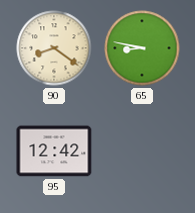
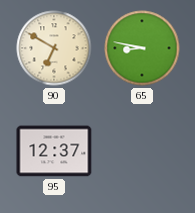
90: 8:21 -> 6:50 (54, 48)
95: 12:42 -> 12:37 (54, 151)
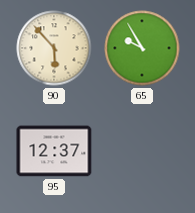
90: 6:50 -> 5:53 (54, 48)
65: 8:47 -> 9:55 (142, 48)
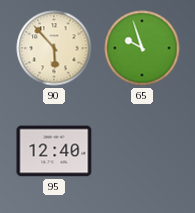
65: 9:55 -> 9:57 (142, 48)
95: 12:37 -> 12:40 (54, 151)
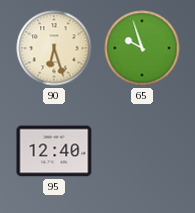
90: 5:53 -> 6:27 (54, 48)
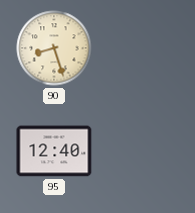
90: 6:27 -> 8:27 (54, 48)
65: 9:57 -> none (142, 48)
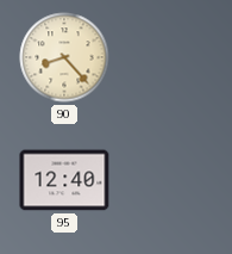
90: 8:27 -> 8:23 (64, 57)
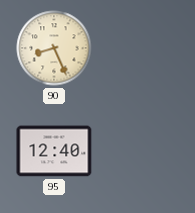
90: 8:23 -> 8:26 (54, 48)
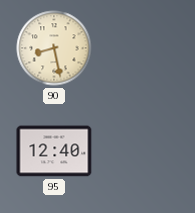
90: 8:26 -> 8:28 (54, 48)
